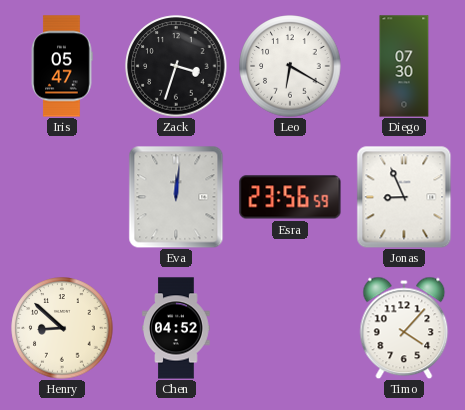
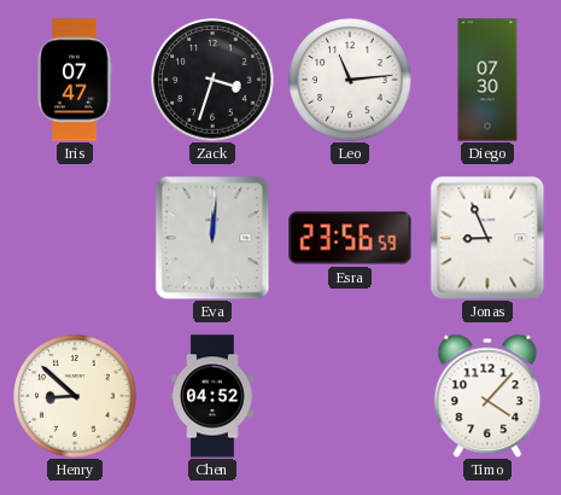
Iris: 05:47 -> 07:47 (75, 80)
Leo: 6:20 -> 11:14 (350, 80)
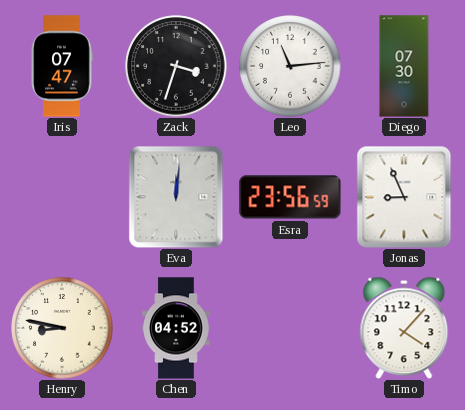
Henry: 8:52 -> 8:47 (62, 328)
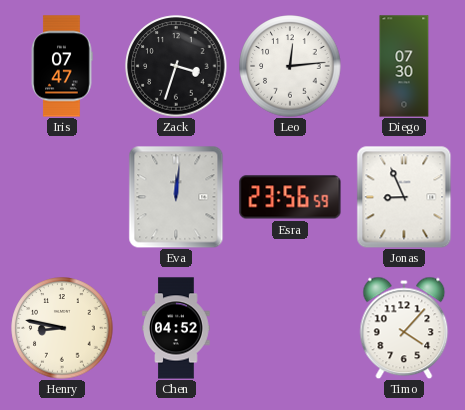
Leo: 11:14 -> 12:14 (290, 66)
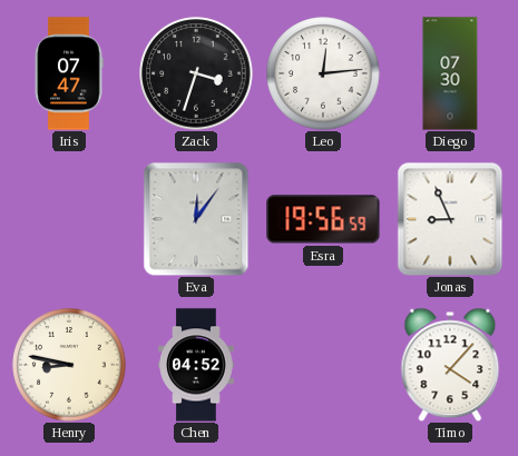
Eva: 12:01 -> 12:06 (196, 219)
Esra: 23:56 -> 19:56 (323, 219)
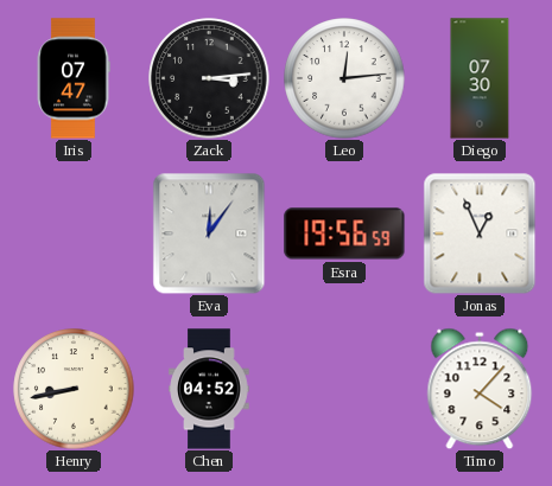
Zack: 3:33 -> 3:14 (209, 78)
Jonas: 8:56 -> 12:56 (480, 234)
Henry: 8:47 -> 8:43 (74, 389)
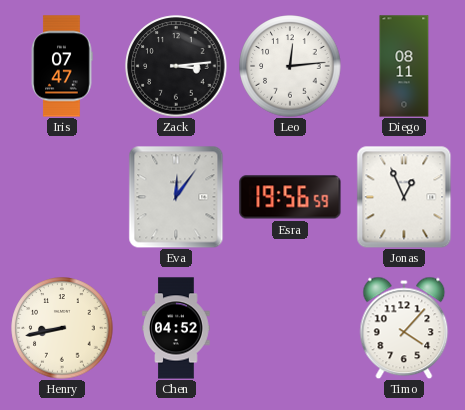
Diego: 07:30 -> 08:11 (404, 66)
